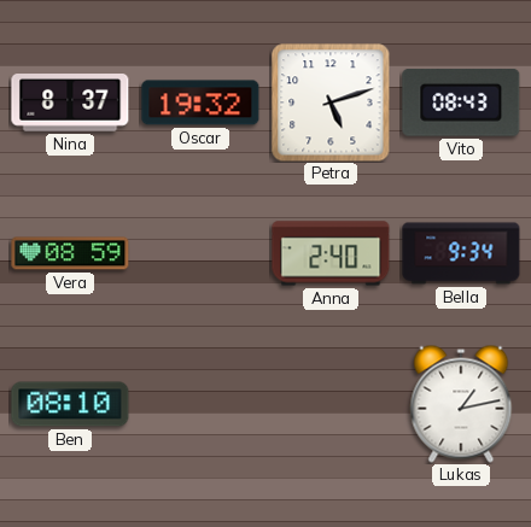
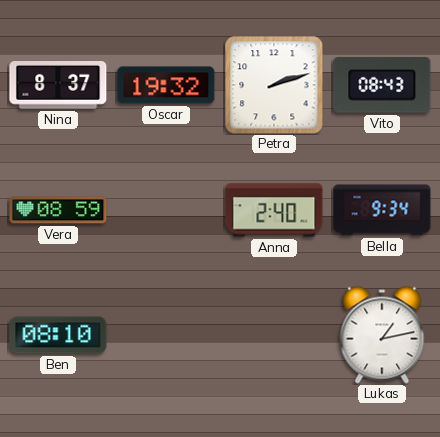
Petra: 5:12 -> 2:12 (274, 85)
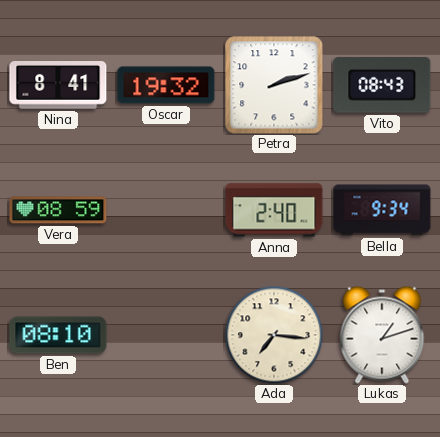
Nina: 8:37 -> 8:41 (58, 86)
Ada: none -> 7:16 (274, 335)
Lukas: 1:13 -> 1:12 (382, 335)
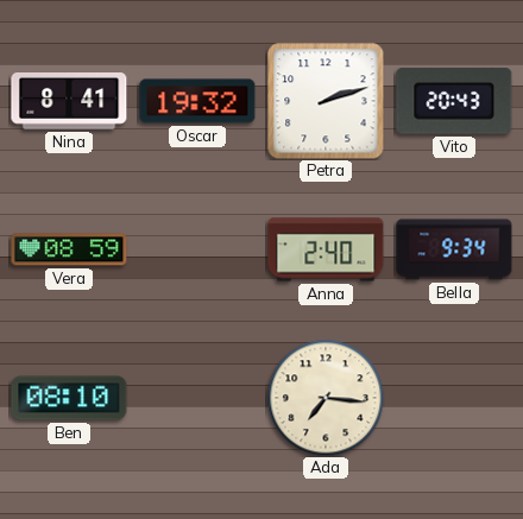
Vito: 08:43 -> 20:43 (454, 102)
Lukas: 1:12 -> none (382, 335)
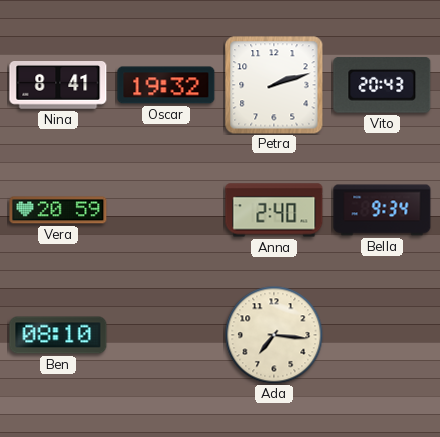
Vera: 08:59 -> 20:59 (58, 210)
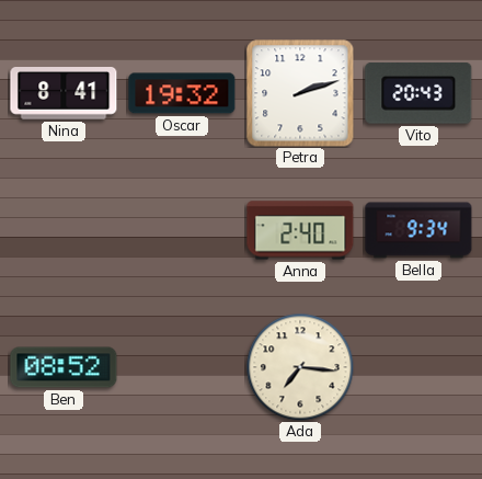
Vera: 20:59 -> none (58, 210)
Ben: 08:10 -> 08:52 (64, 367)
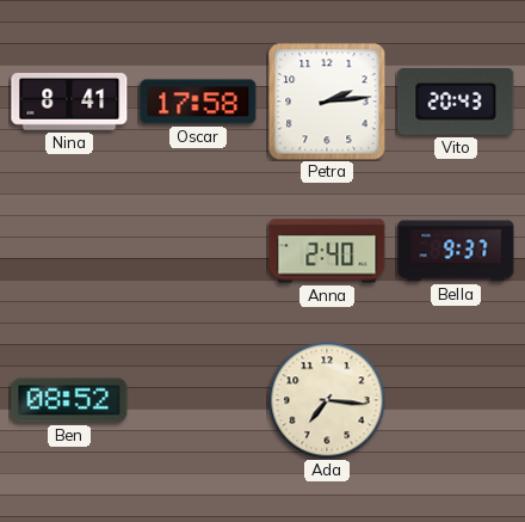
Oscar: 19:32 -> 17:58 (198, 102)
Petra: 2:12 -> 2:14 (327, 102)
Bella: 9:34 -> 9:37 (456, 251)
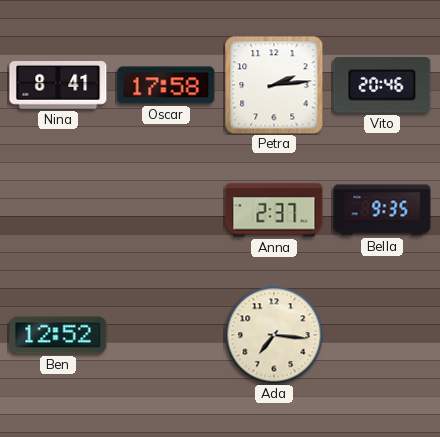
Vito: 20:43 -> 20:46 (382, 86)
Anna: 2:40 -> 2:37 (274, 210)
Bella: 9:37 -> 9:35 (382, 210)
Ben: 08:52 -> 12:52 (58, 335)
